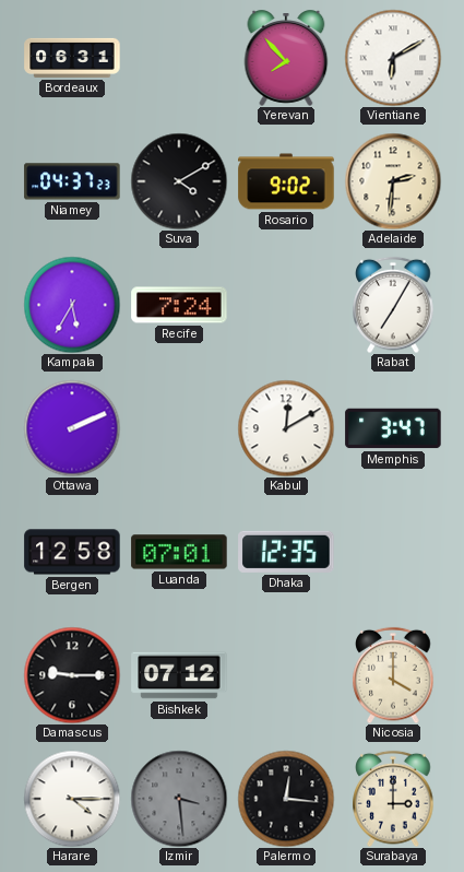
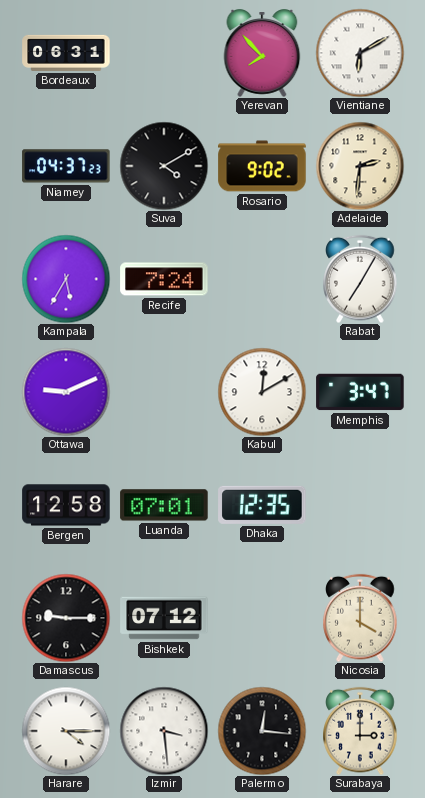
Ottawa: 2:11 -> 9:11 (66, 392)
Izmir dial: grey -> white (164, 731)
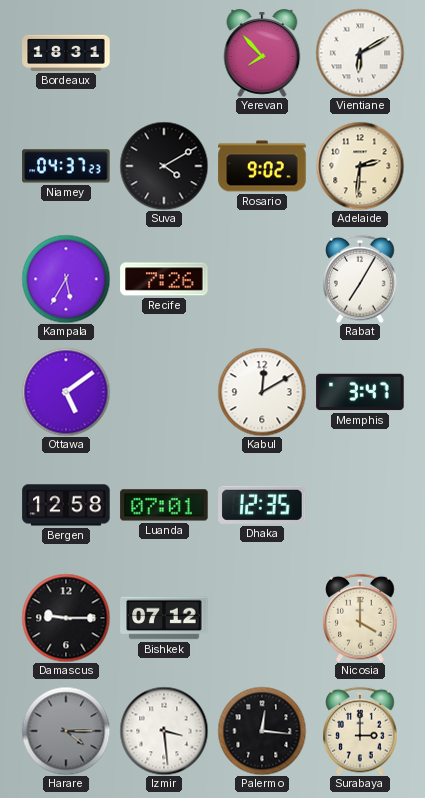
Bordeaux: 06:31 -> 18:31 (66, 53)
Recife: 7:24 -> 7:26 (164, 279)
Ottawa: 9:11 -> 5:09 (66, 392)
Harare dial: white -> grey (66, 731)
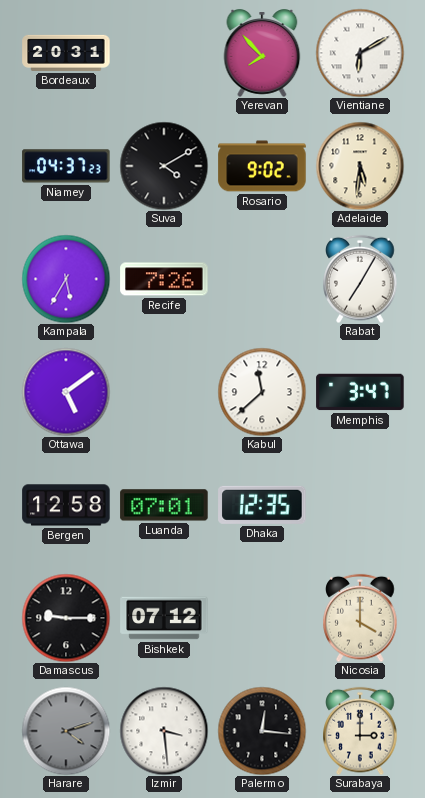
Bordeaux: 18:31 -> 20:31 (66, 53)
Adelaide: 2:31 -> 5:31 (360, 166)
Kabul: 12:10 -> 11:38 (262, 392)
Harare: 4:15 -> 4:12 (66, 731)
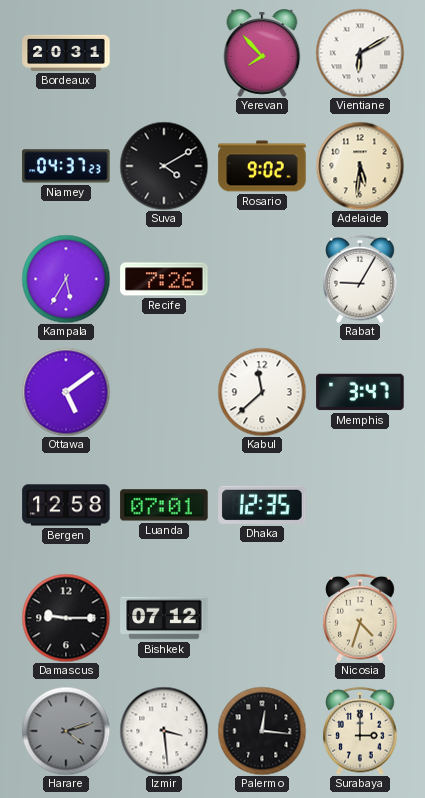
Rabat: 7:05 -> 9:05 (360, 279)
Nicosia: 4:00 -> 4:33 (360, 618)
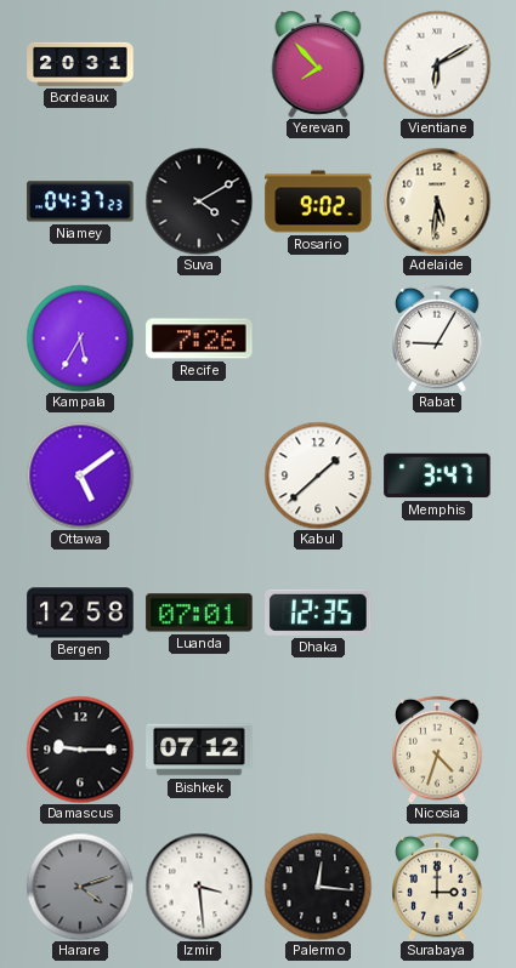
Kabul: 11:38 -> 1:38 (318, 476)
